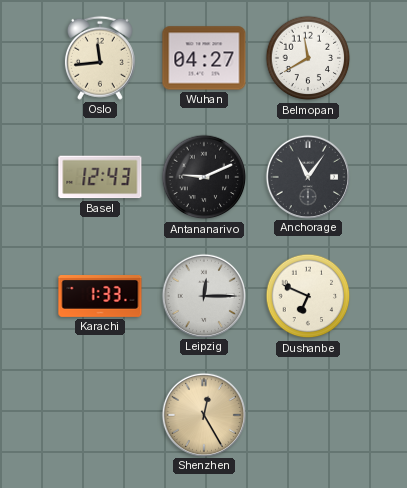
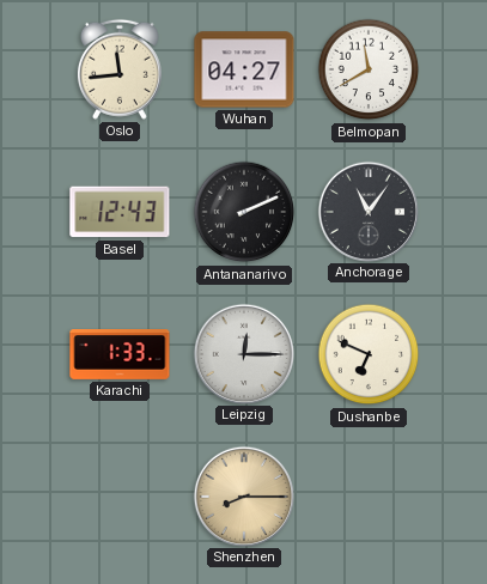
Antananarivo: 9:11 -> 2:11 (244, 212)
Shenzhen: 12:25 -> 8:15 (243, 495)
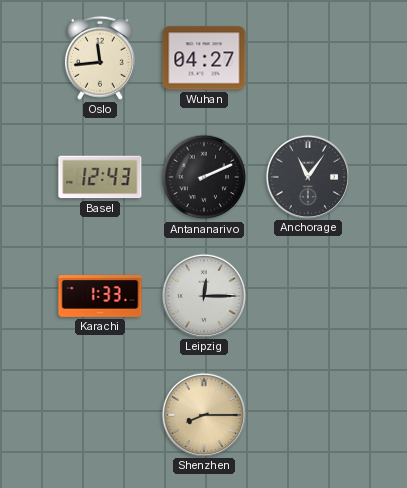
Belmopan: 11:40 -> none (369, 69)
Dushanbe: 6:49 -> none (369, 354)
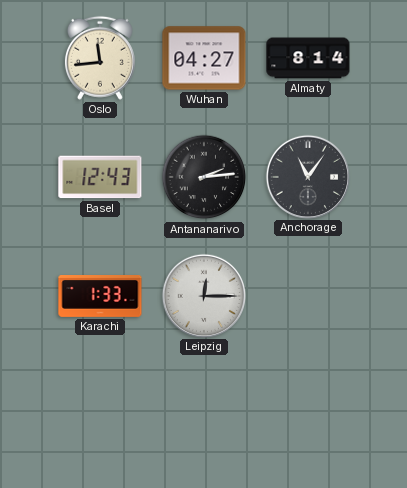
Almaty: none -> 8:14 (308, 58)
Antananarivo: 2:11 -> 2:14 (204, 177)
Shenzhen: 8:15 -> none (203, 414)
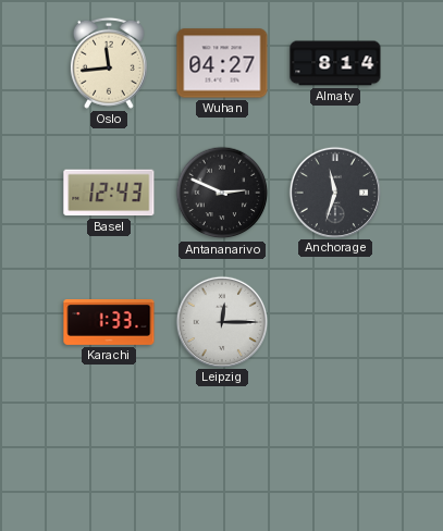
Antananarivo: 2:14 -> 2:49 (222, 193)
Anchorage: 11:06 -> 11:33 (334, 192)
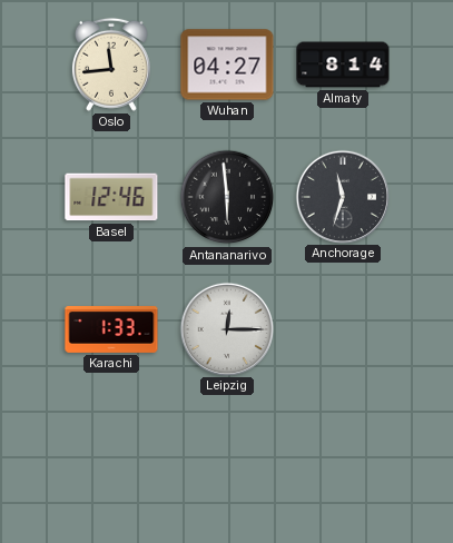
Basel: 12:43 -> 12:46 (111, 197)
Antananarivo: 2:49 -> 5:59 (227, 197)
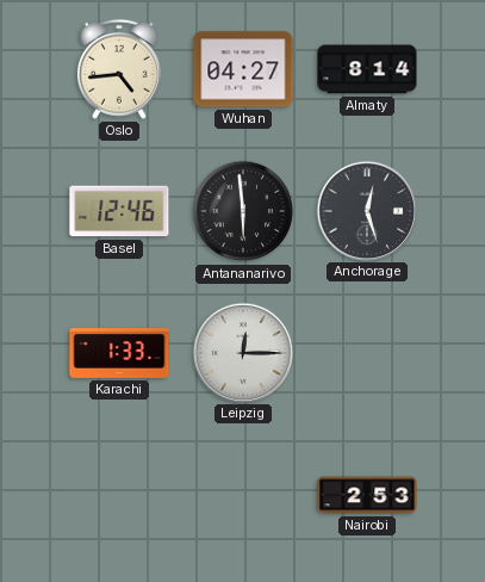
Oslo: 11:44 -> 4:44 (119, 69)
Anchorage: 11:33 -> 12:27 (366, 210)
Nairobi: none -> 2:53 (367, 495)
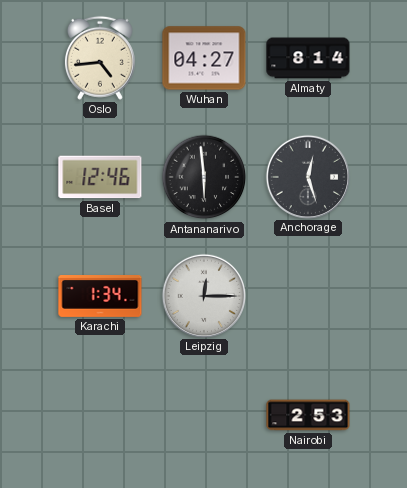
Karachi: 1:33 -> 1:34 (100, 297)
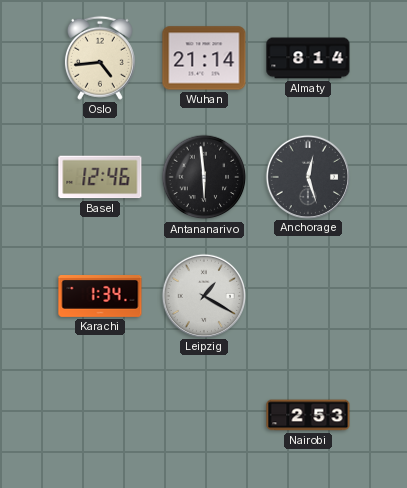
Wuhan: 04:27 -> 21:14 (204, 58)
Leipzig: 12:15 -> 1:20 (203, 295)
